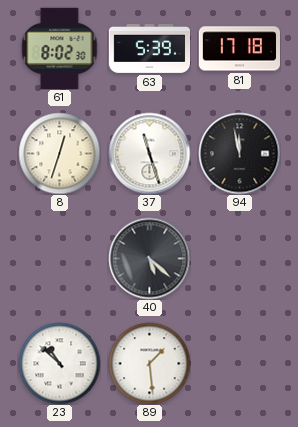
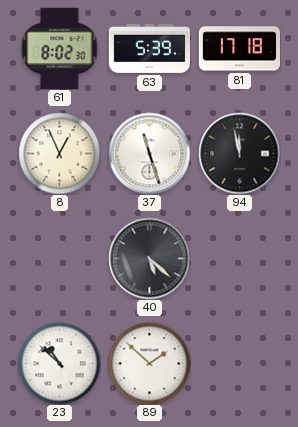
8: 12:33 -> 12:56 (59, 153)
89: 1:29 -> 1:52 (149, 363)
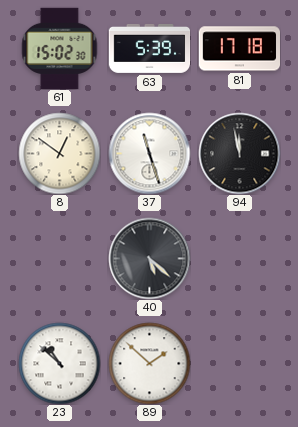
61: 8:02 -> 15:02 (60, 48)
8: 12:56 -> 12:51 (59, 153)
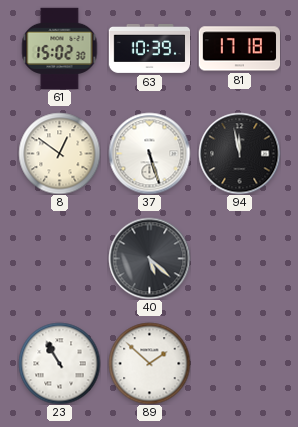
63: 5:39 -> 10:39 (149, 48)
37: 11:27 -> 5:27 (149, 153)
23: 10:52 -> 10:55 (59, 363)
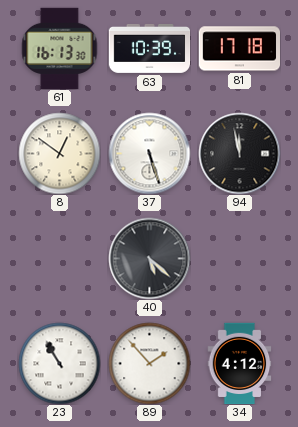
61: 15:02 -> 16:13 (60, 48)
89: 1:52 -> 1:53 (149, 363)
34: none -> 4:12 (240, 363)
